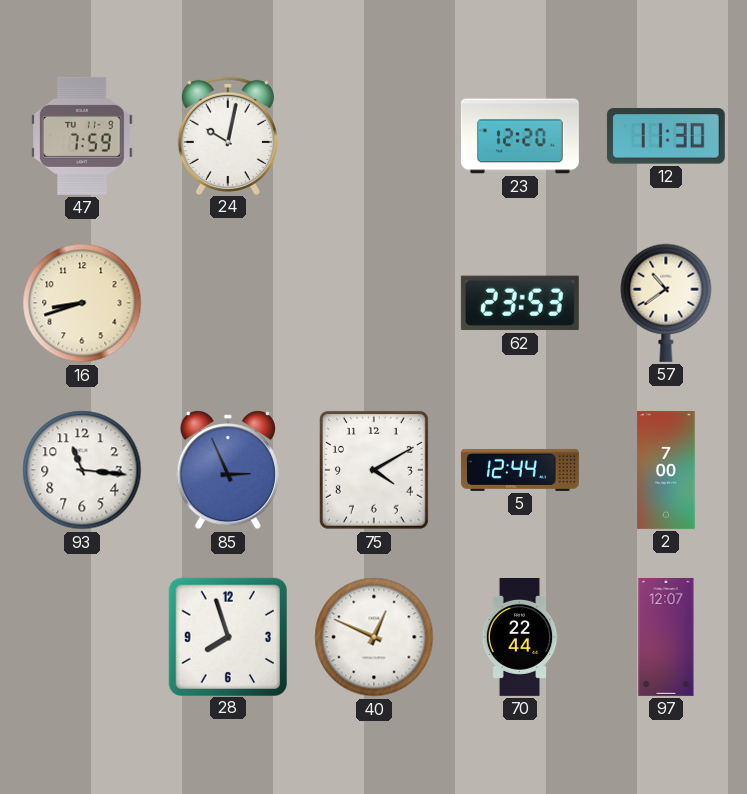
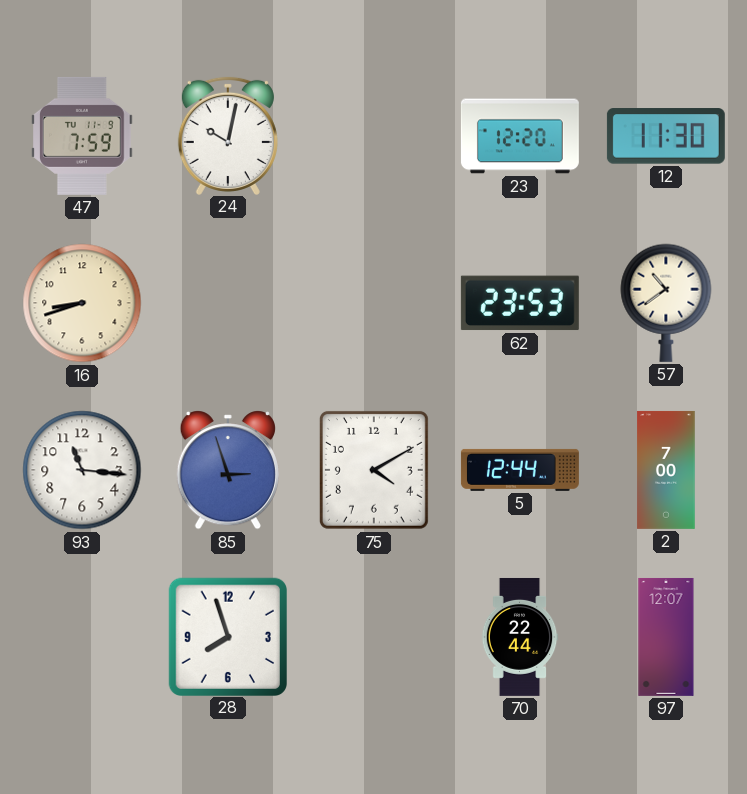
85: 2:56 -> 2:57 (228, 470)
40: 12:49 -> none (374, 637)
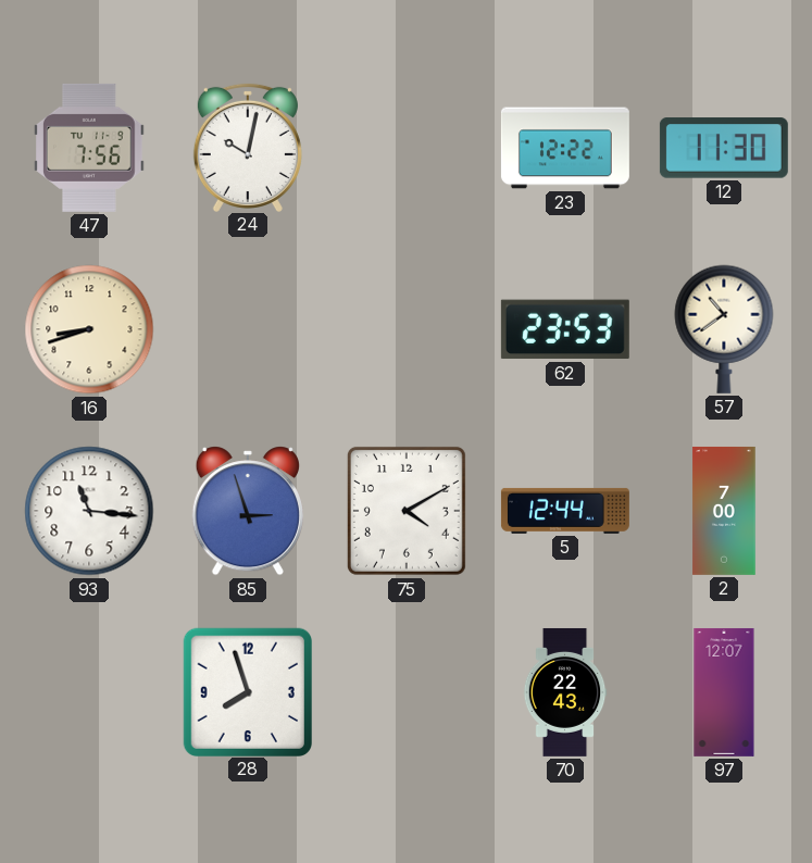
47: 7:59 -> 7:56 (90, 148)
23: 12:20 -> 12:22 (565, 148)
70: 22:44 -> 22:43 (565, 692)
